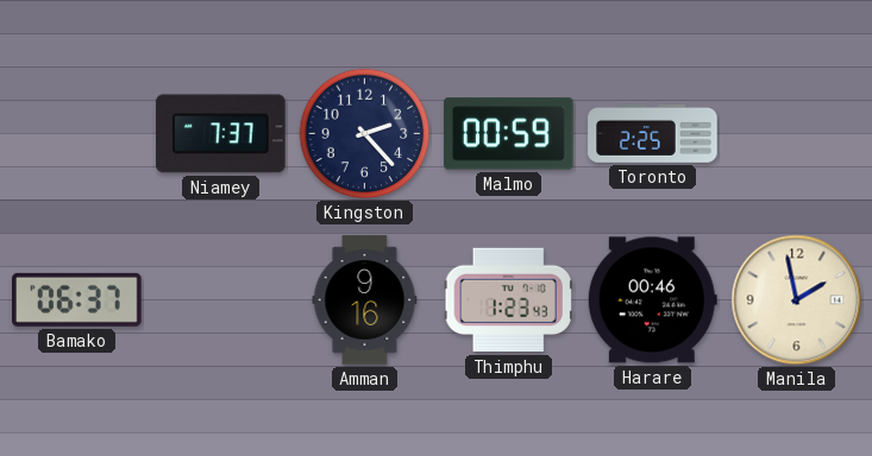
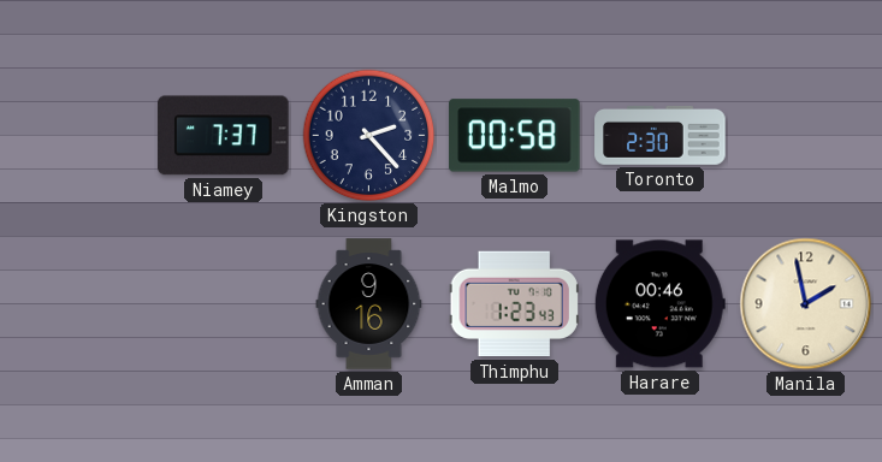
Malmo: 00:59 -> 00:58 (515, 136)
Toronto: 2:25 -> 2:30 (661, 135)
Bamako: 06:37 -> none (77, 299)
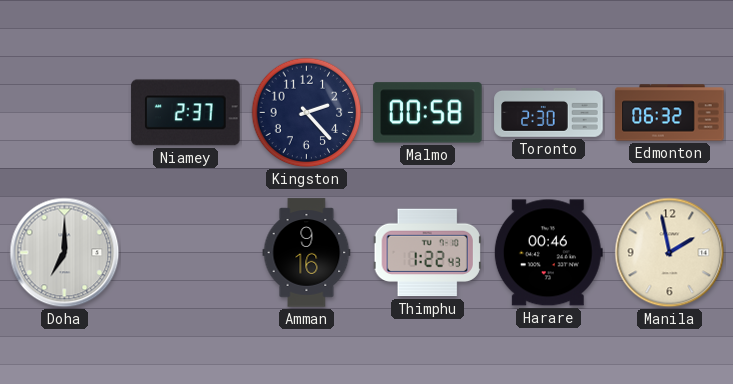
Niamey: 7:37 -> 2:37 (186, 113)
Edmonton: none -> 06:32 (670, 113)
Doha: none -> 7:00 (65, 253)
Thimphu: 1:23 -> 1:22 (427, 253)
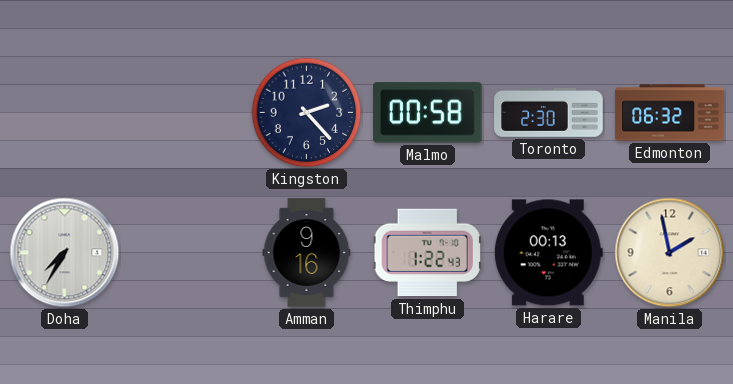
Niamey: 2:37 -> none (186, 113)
Doha: 7:00 -> 7:35 (65, 253)
Harare: 00:46 -> 00:13 (548, 253)
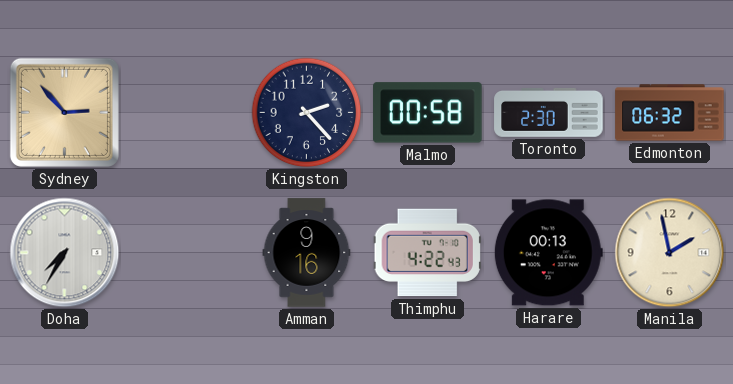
Sydney: none -> 2:53 (64, 112)
Thimphu: 1:22 -> 4:22 (427, 253)
